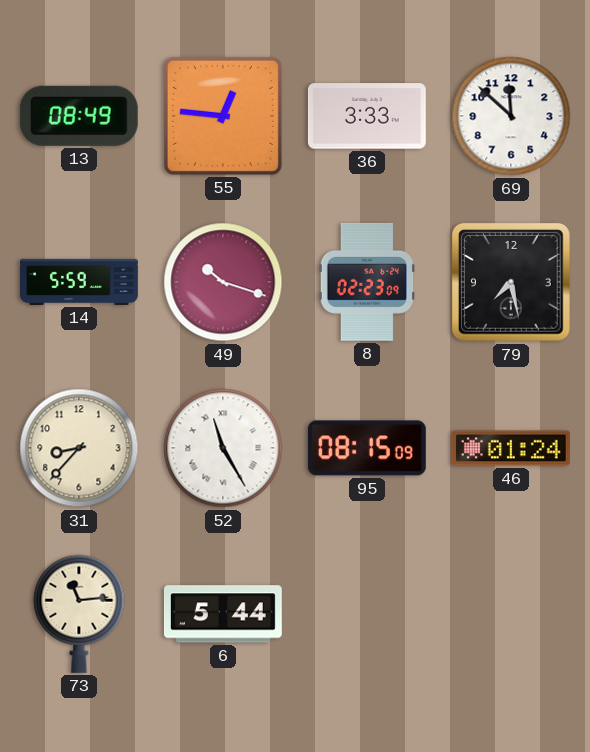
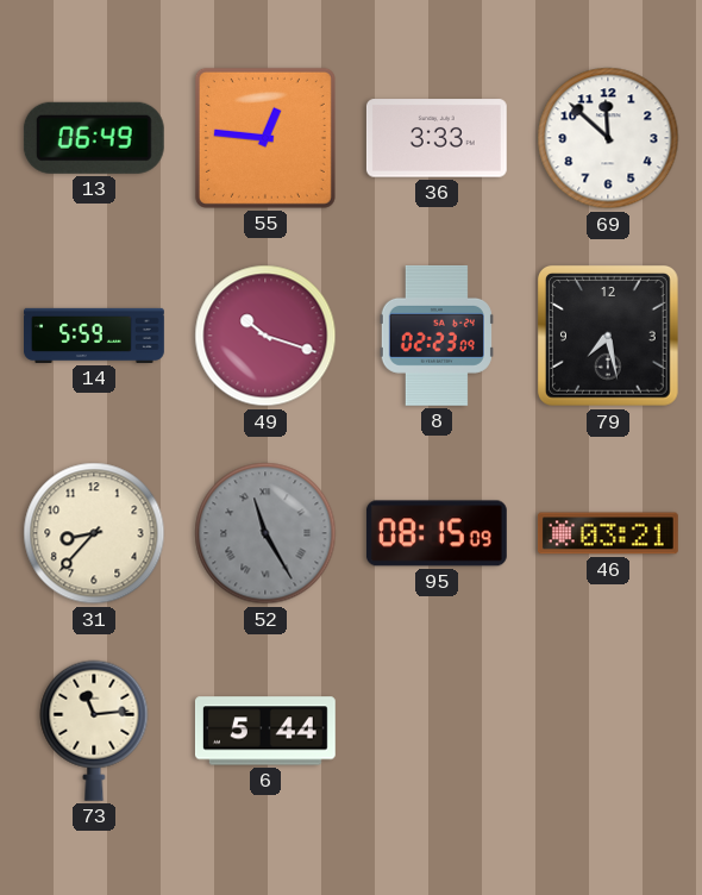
13: 08:49 -> 06:49 (94, 138)
52 dial: white -> grey (265, 533)
46: 01:24 -> 03:21 (608, 533)
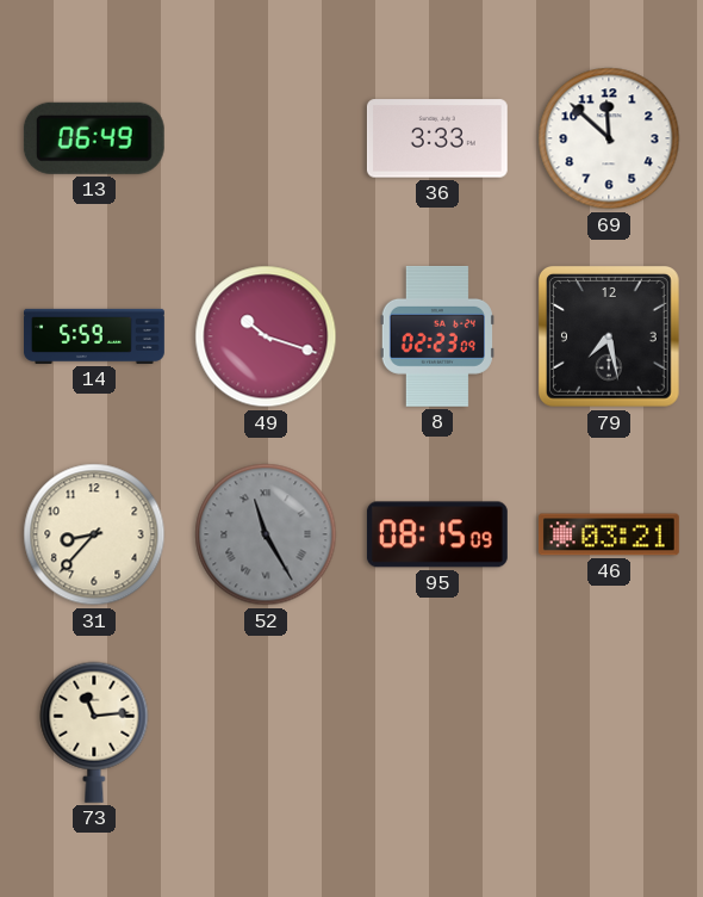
55: 12:46 -> none (265, 138)
6: 5:44 -> none (265, 731)
